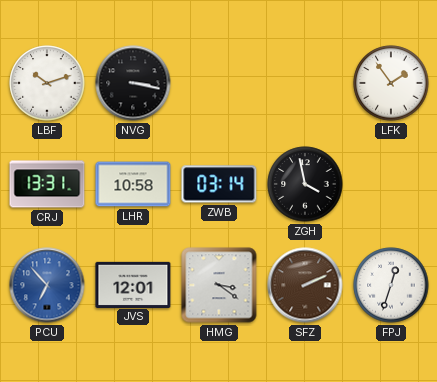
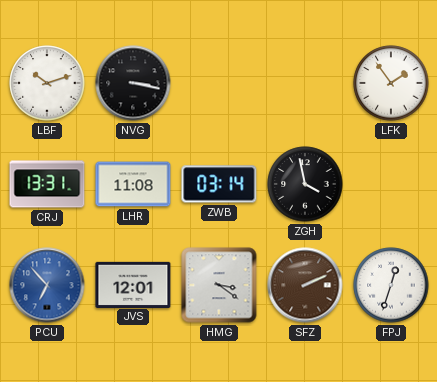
LHR: 10:58 -> 11:08 (133, 184)
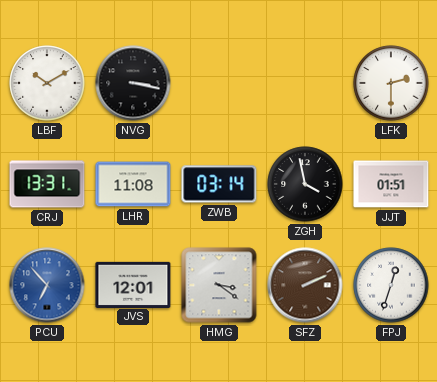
LBF: 10:12 -> 10:10 (47, 83)
LFK: 1:54 -> 2:30 (391, 83)
JJT: none -> 01:51 (391, 184)
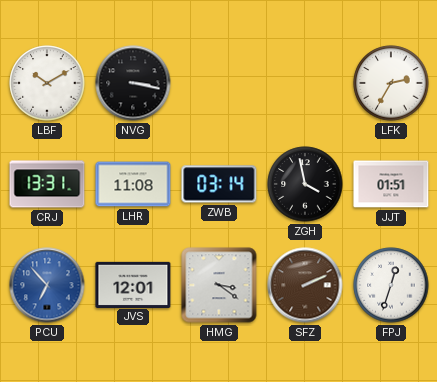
LFK: 2:30 -> 2:35 (391, 83)
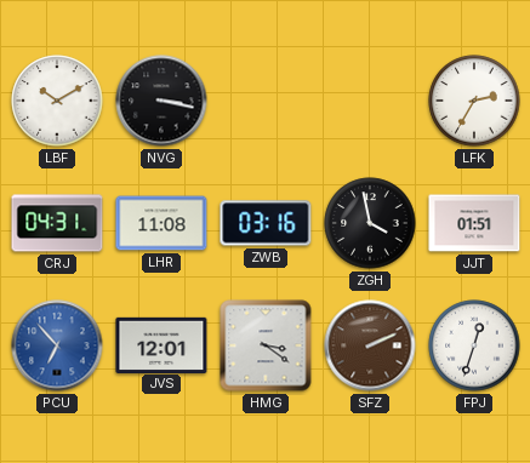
CRJ: 13:31 -> 04:31 (57, 223)
ZWB: 03:14 -> 03:16 (266, 223)
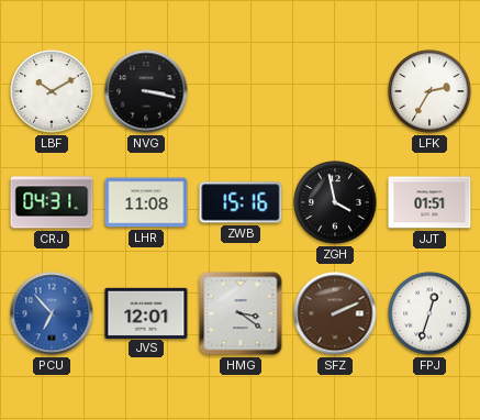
ZWB: 03:16 -> 15:16 (241, 202)
